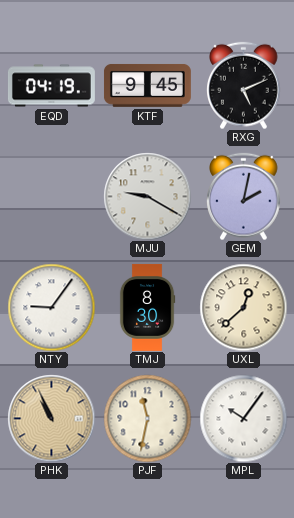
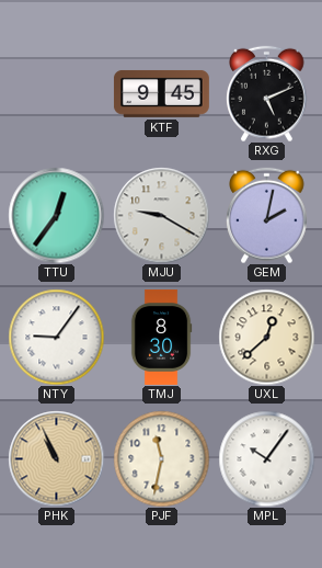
EQD: 04:19 -> none (51, 86)
TTU: none -> 12:36 (56, 215)
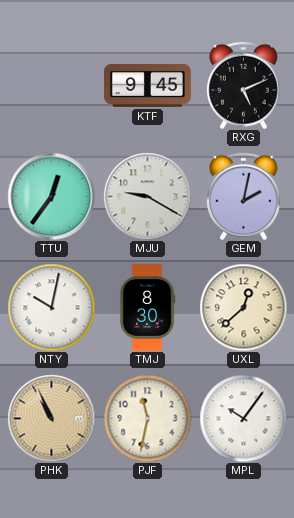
NTY: 9:06 -> 10:02 (51, 307)
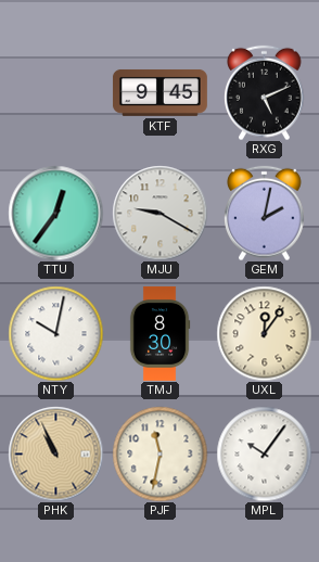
UXL: 12:38 -> 12:06 (264, 333)
